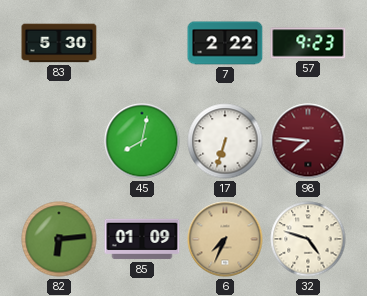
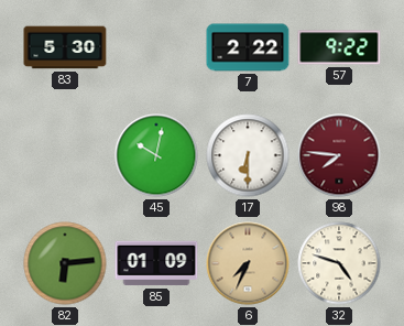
57: 9:23 -> 9:22 (339, 47)
45: 8:02 -> 10:02 (156, 155)
17: 6:33 -> 6:30 (248, 155)
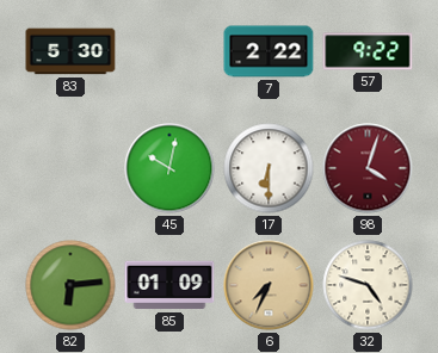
98: 7:46 -> 4:03 (368, 168)
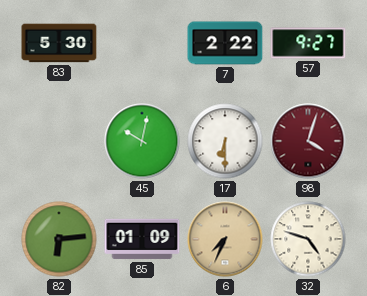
57: 9:22 -> 9:27 (308, 43)
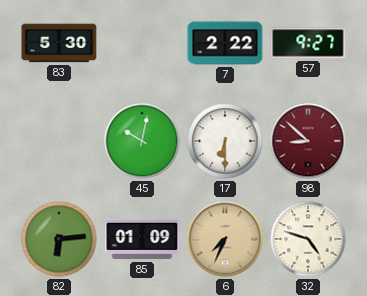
98: 4:03 -> 8:52 (308, 141)
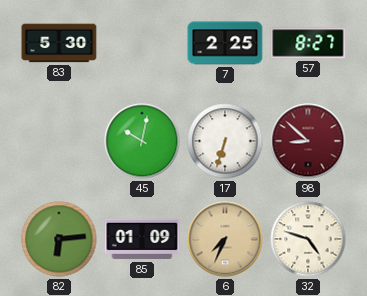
7: 2:22 -> 2:25 (225, 43)
57: 9:27 -> 8:27 (308, 43)
17: 6:30 -> 6:33 (225, 141)
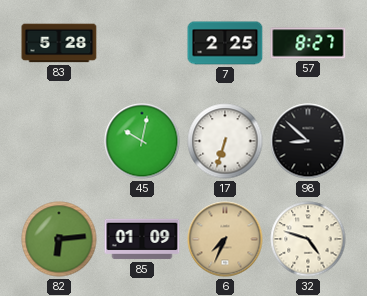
83: 5:30 -> 5:28 (59, 43)
98 dial: burgundy -> black (308, 141)
